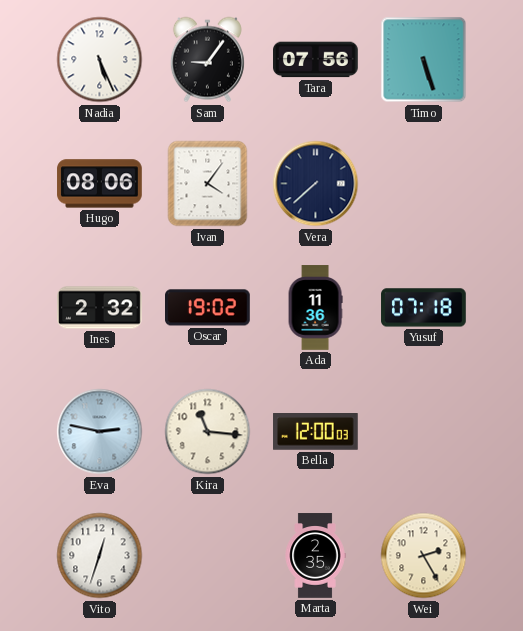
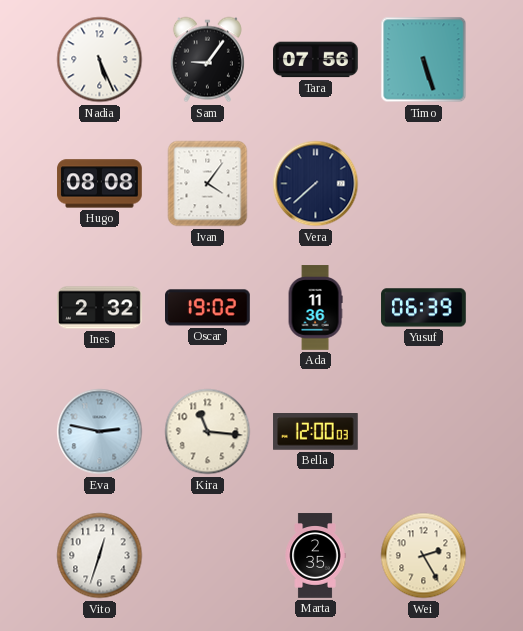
Hugo: 08:06 -> 08:08 (100, 184)
Yusuf: 07:18 -> 06:39 (424, 308)
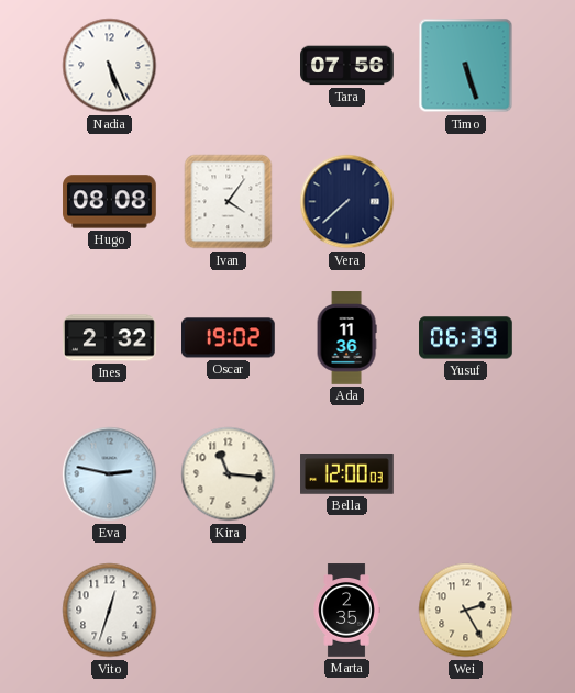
Sam: 9:06 -> none (207, 60)
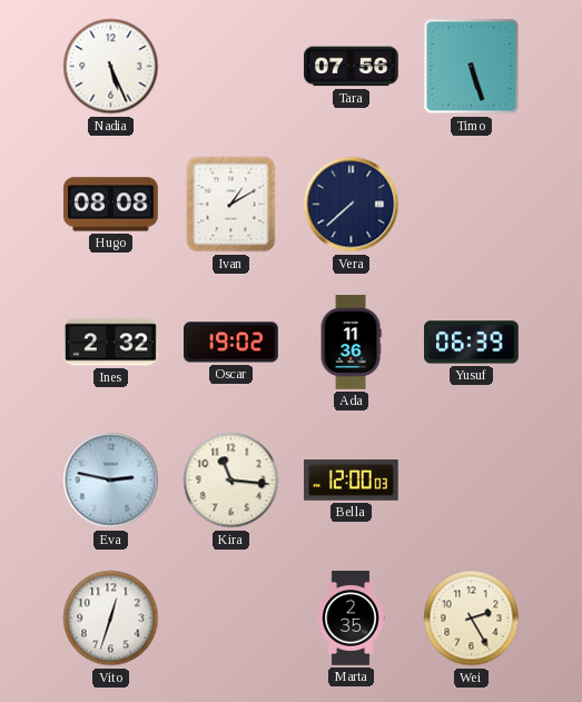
Ivan: 4:06 -> 1:10 (231, 205)
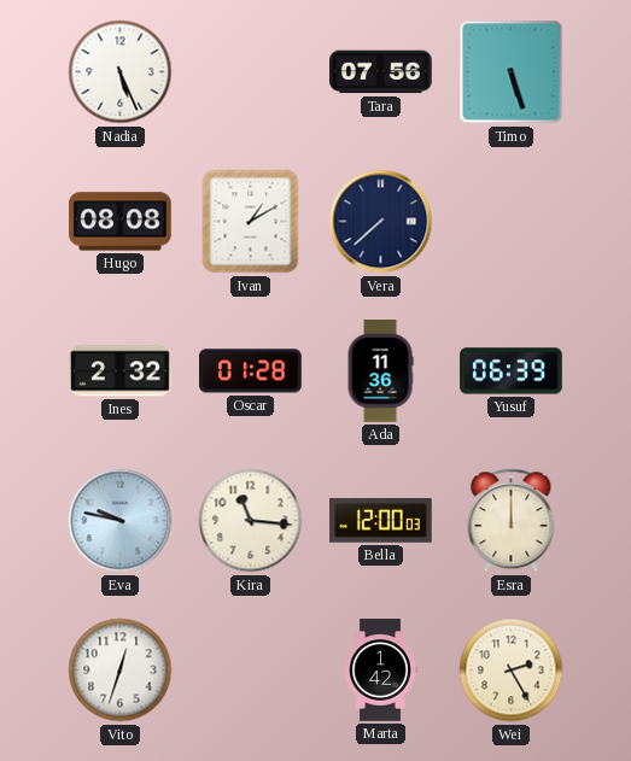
Oscar: 19:02 -> 01:28 (251, 371)
Eva: 2:47 -> 9:47 (121, 521)
Esra: none -> 12:00 (512, 521)
Marta: 2:35 -> 1:42 (380, 671)
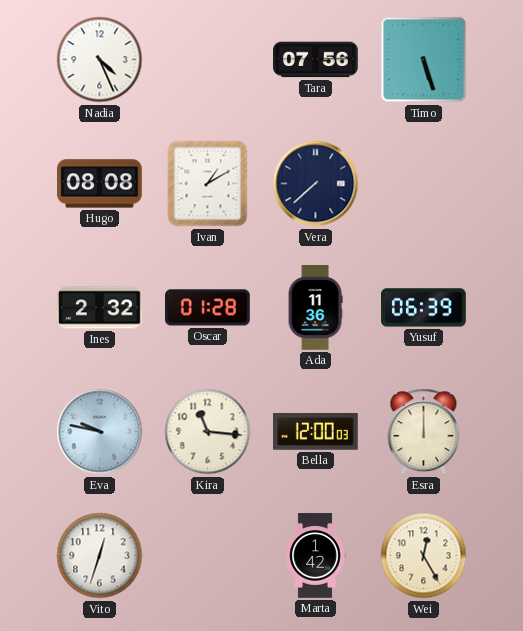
Nadia: 5:26 -> 4:26 (100, 60)
Wei: 2:25 -> 12:25 (424, 556)
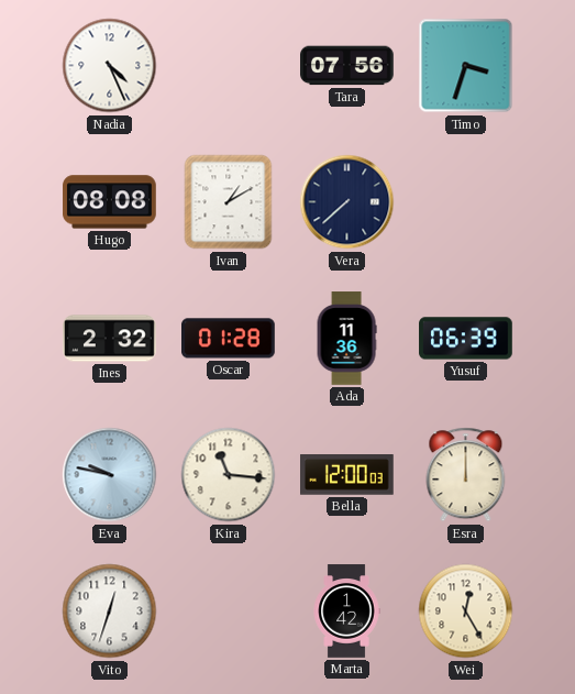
Timo: 5:27 -> 3:33 (466, 66)
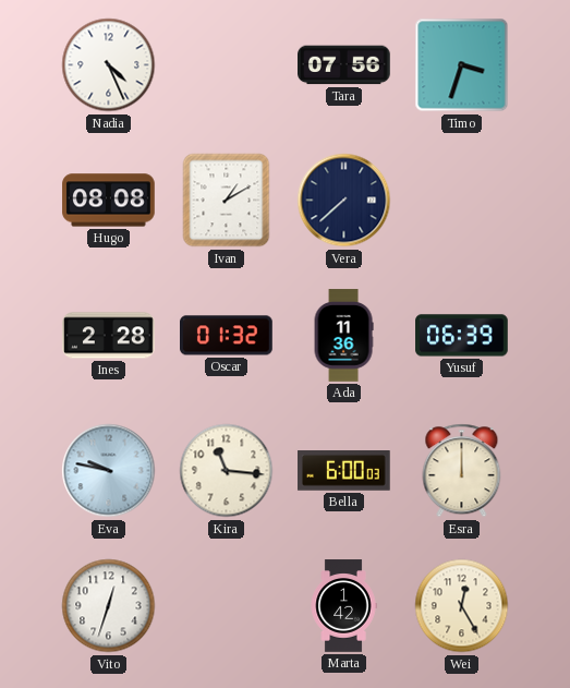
Ines: 2:32 -> 2:28 (109, 336)
Oscar: 01:28 -> 01:32 (227, 336)
Bella: 12:00 -> 6:00 (344, 471)
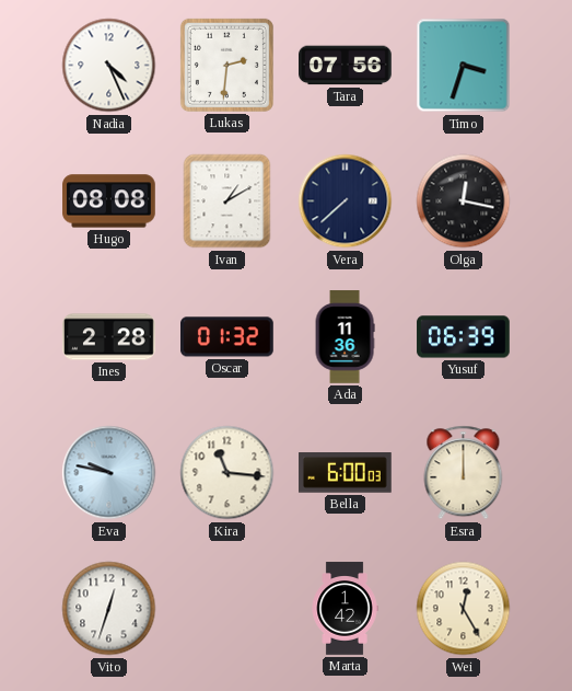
Lukas: none -> 2:31 (226, 65)
Olga: none -> 12:17 (464, 201)
